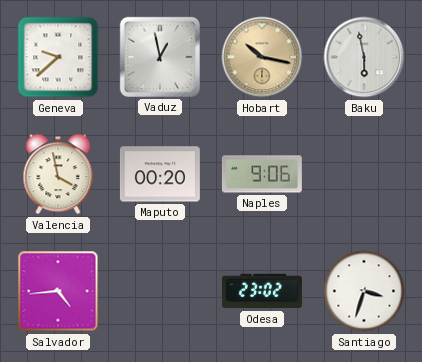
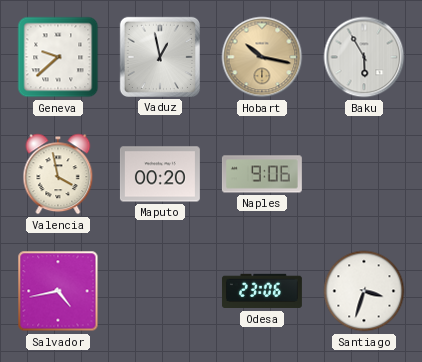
Baku: 5:58 -> 5:55 (364, 57)
Salvador: 4:44 -> 4:43 (58, 291)
Odesa: 23:02 -> 23:06 (262, 291)
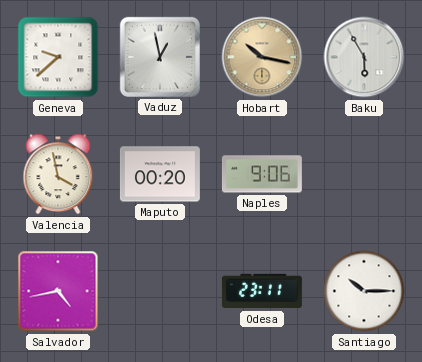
Odesa: 23:06 -> 23:11 (262, 291)
Santiago: 3:33 -> 10:15 (364, 291)
